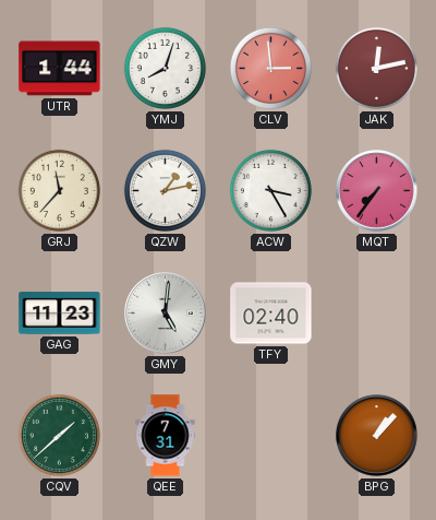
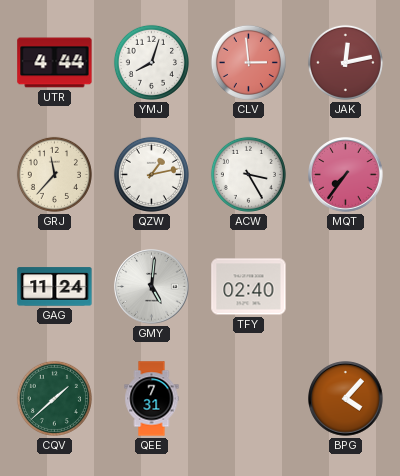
UTR: 1:44 -> 4:44 (55, 63)
GAG: 11:23 -> 11:24 (55, 287)
BPG: 1:07 -> 4:07 (346, 399)
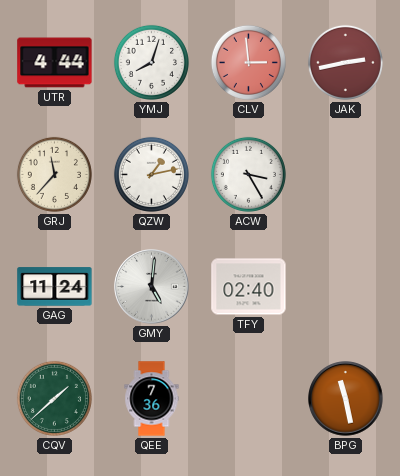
JAK: 12:13 -> 2:43 (345, 62)
MQT: 7:36 -> none (346, 175)
QEE: 7:31 -> 7:36 (152, 399)
BPG: 4:07 -> 11:28 (346, 399)
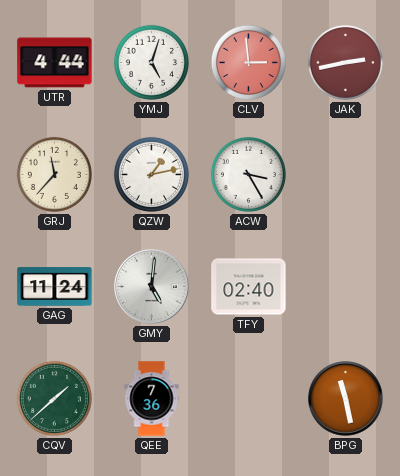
YMJ: 8:03 -> 5:03 (151, 62)
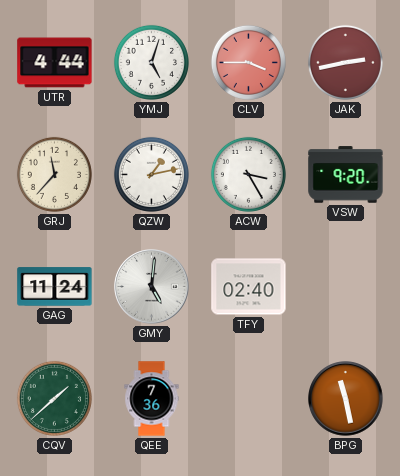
CLV: 2:59 -> 3:45 (248, 62)
VSW: none -> 9:20 (346, 175)
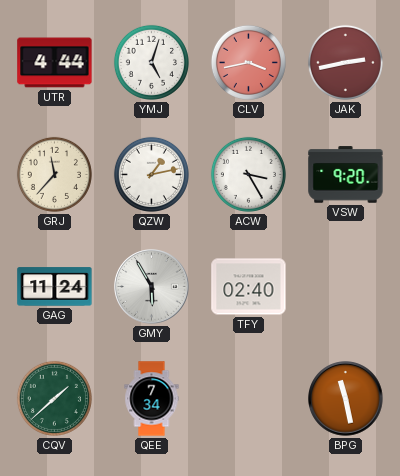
CLV: 3:45 -> 3:43 (248, 62)
GMY: 5:01 -> 5:55 (152, 287)
QEE: 7:36 -> 7:34 (152, 399)
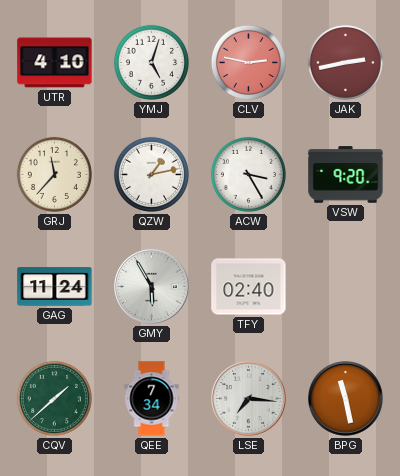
UTR: 4:44 -> 4:10 (55, 63)
CLV: 3:43 -> 2:47 (248, 62)
LSE: none -> 7:16 (249, 399)
